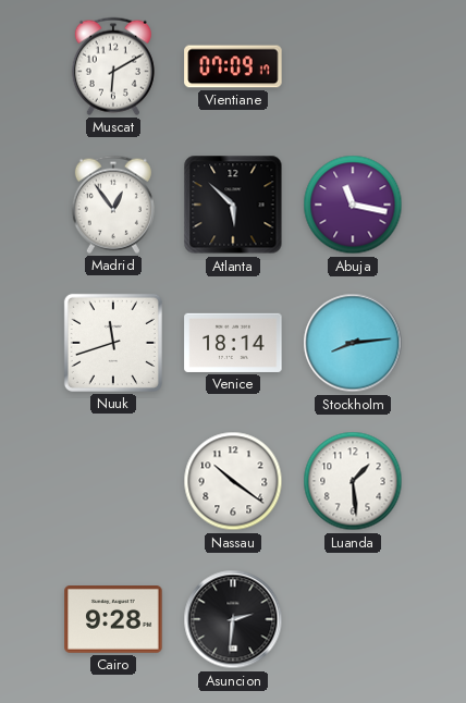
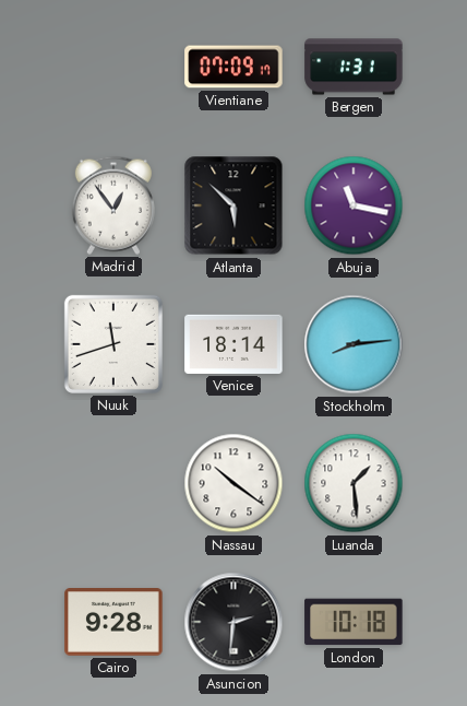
Muscat: 6:10 -> none (113, 66)
Bergen: none -> 1:31 (354, 67)
London: none -> 10:18 (354, 622)
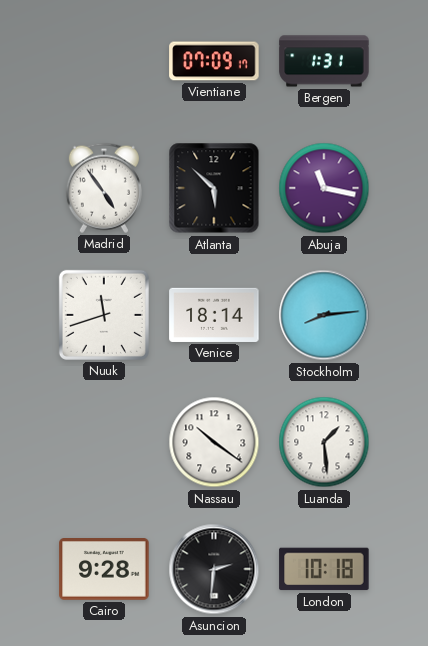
Madrid: 12:54 -> 4:54 (104, 188)
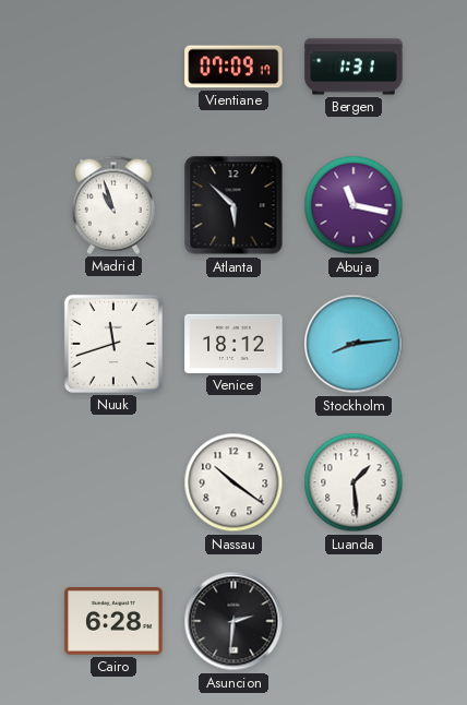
Madrid: 4:54 -> 10:57 (113, 205)
Venice: 18:14 -> 18:12 (234, 344)
Cairo: 9:28 -> 6:28 (113, 622)
London: 10:18 -> none (324, 569)
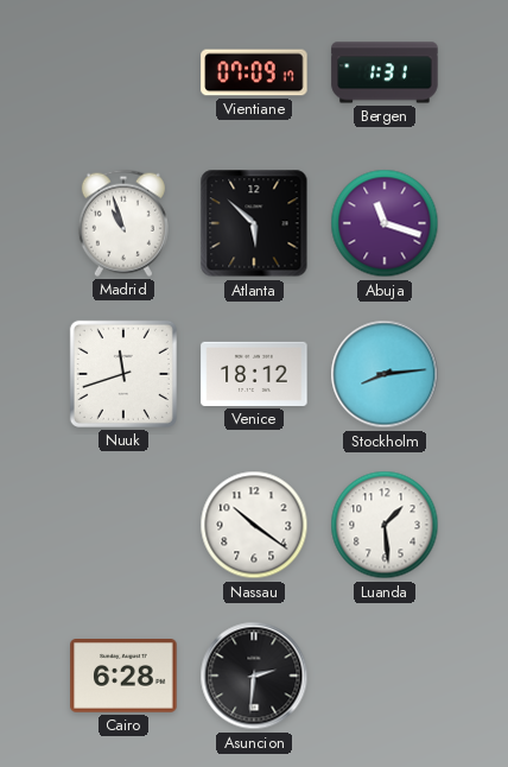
Abuja: 11:17 -> 11:18 (385, 223)
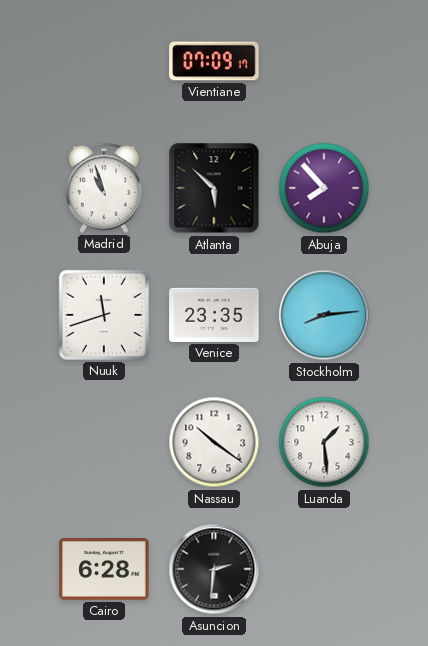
Bergen: 1:31 -> none (385, 72)
Abuja: 11:18 -> 7:53 (324, 188)
Venice: 18:12 -> 23:35 (214, 315)
